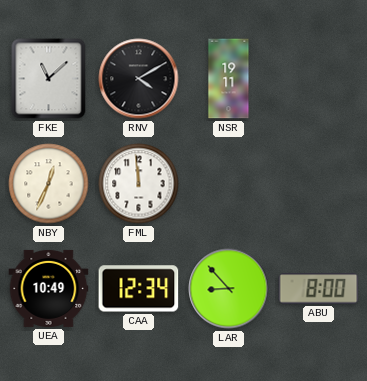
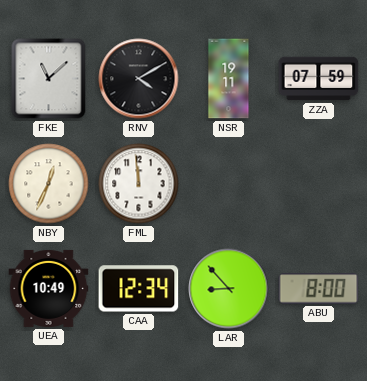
ZZA: none -> 07:59 (319, 79)
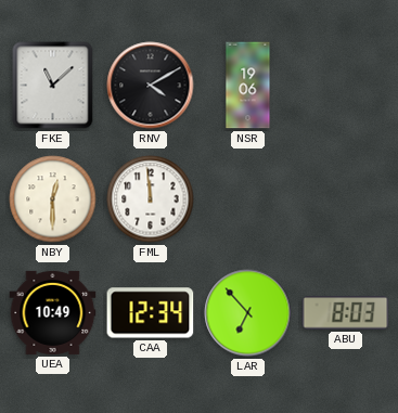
NSR: 19:11 -> 19:06 (248, 86)
ZZA: 07:59 -> none (319, 79)
NBY: 12:34 -> 12:30 (53, 199)
LAR: 8:53 -> 6:53 (248, 313)
ABU: 8:00 -> 8:03 (346, 313)
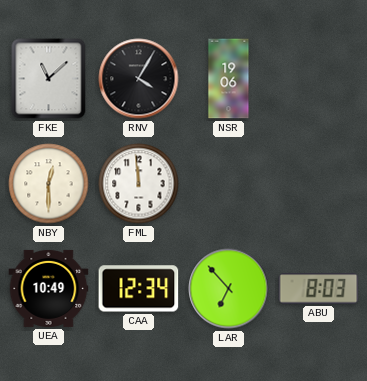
RNV: 4:10 -> 4:05 (139, 79)
